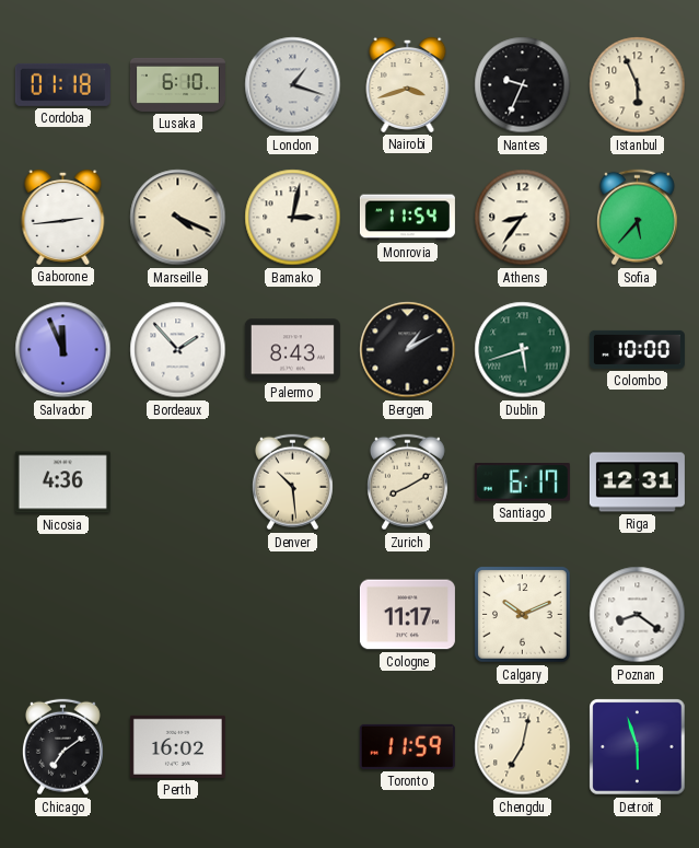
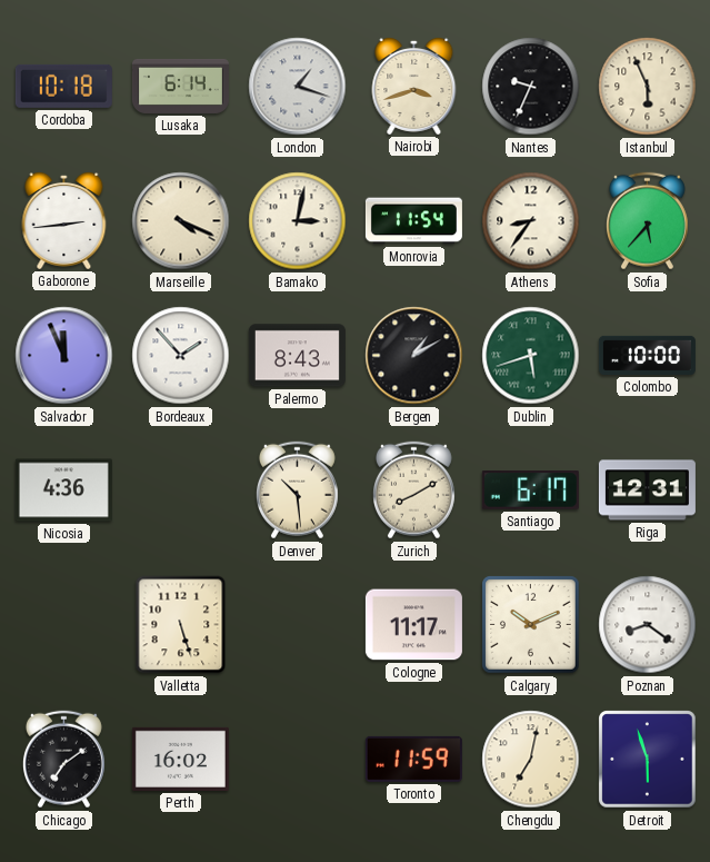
Cordoba: 01:18 -> 10:18 (63, 86)
Lusaka: 6:10 -> 6:14 (180, 86)
Valletta: none -> 5:27 (181, 625)
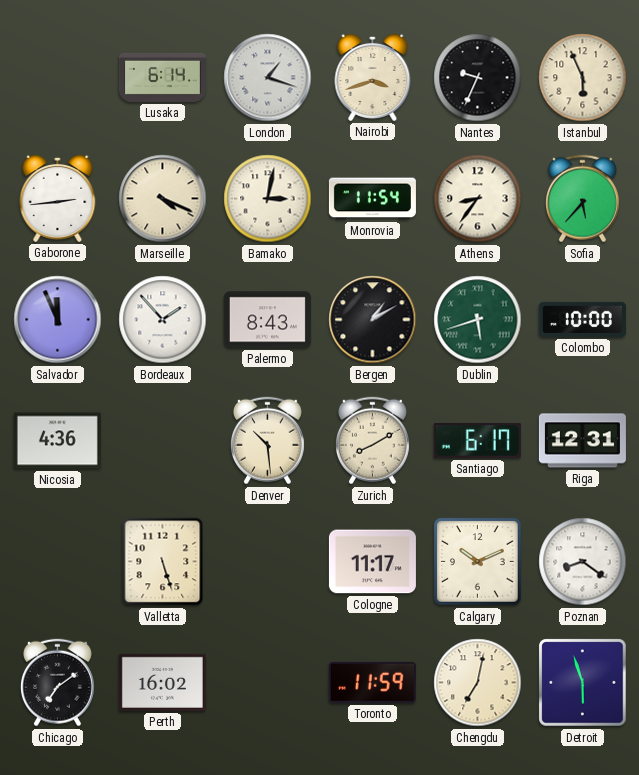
Cordoba: 10:18 -> none (63, 86)
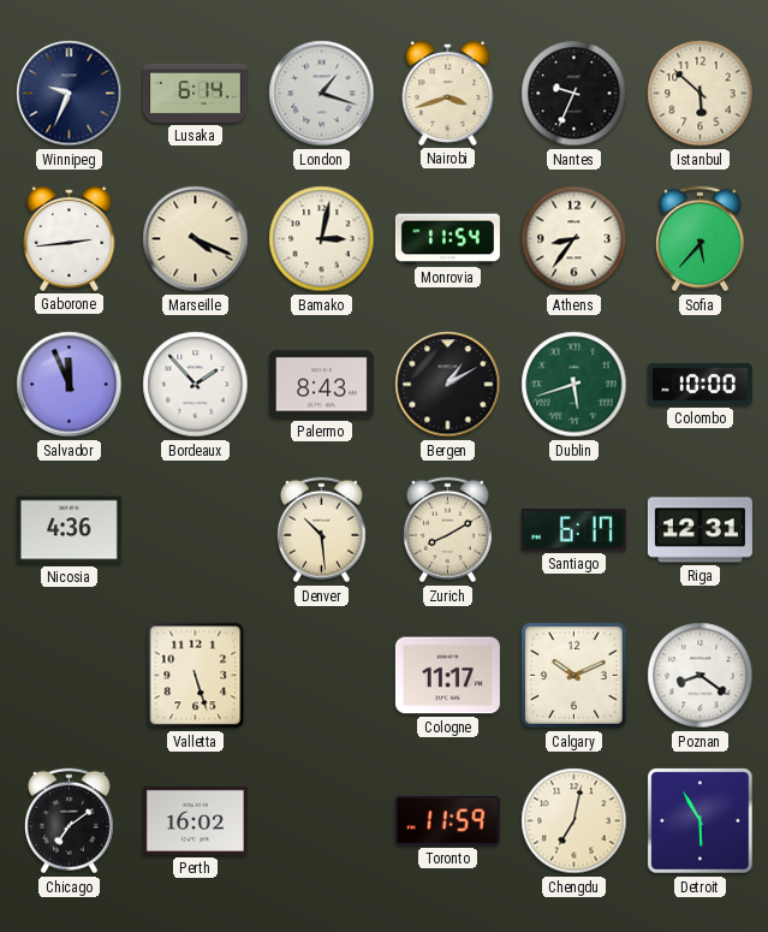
Winnipeg: none -> 9:34 (70, 94)
Istanbul: 5:56 -> 5:52 (701, 94)
Detroit: 5:57 -> 5:55 (701, 821)
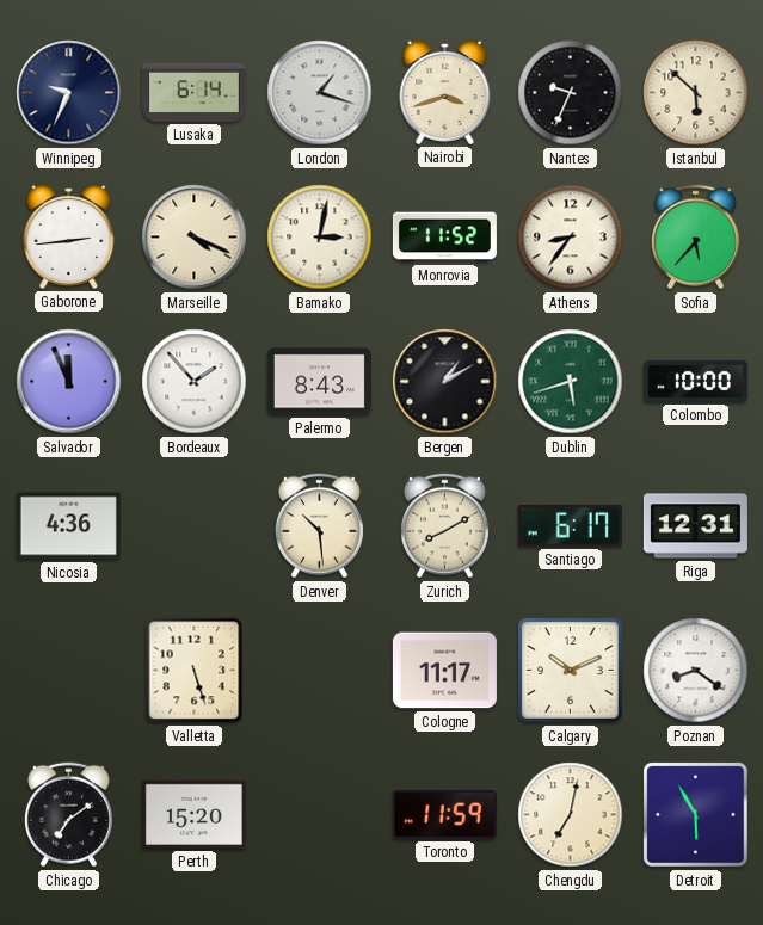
Monrovia: 11:54 -> 11:52 (444, 238)
Perth: 16:02 -> 15:20 (193, 814)
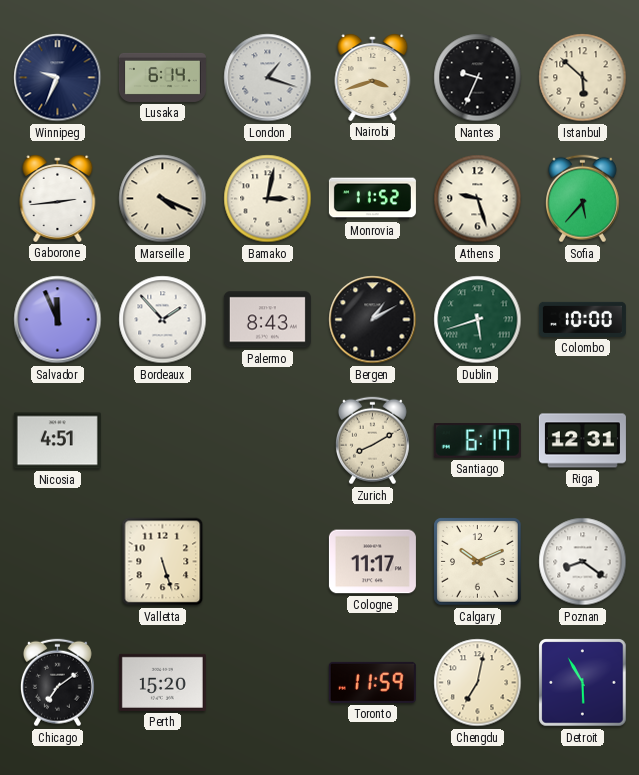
Athens: 8:36 -> 9:27 (478, 199)
Nicosia: 4:36 -> 4:51 (57, 441)
Denver: 10:29 -> none (319, 526)
